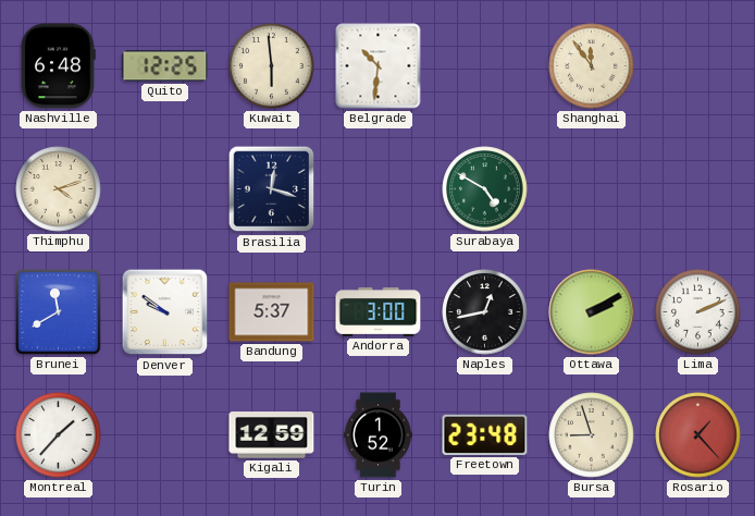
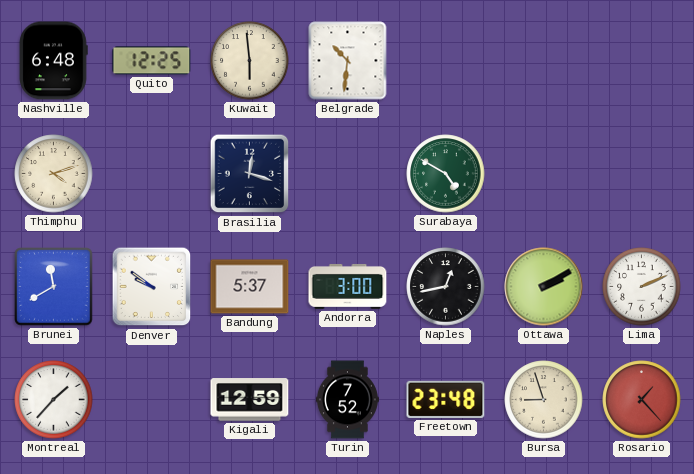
Shanghai: 11:54 -> none (592, 66)
Turin: 1:52 -> 7:52 (347, 400)
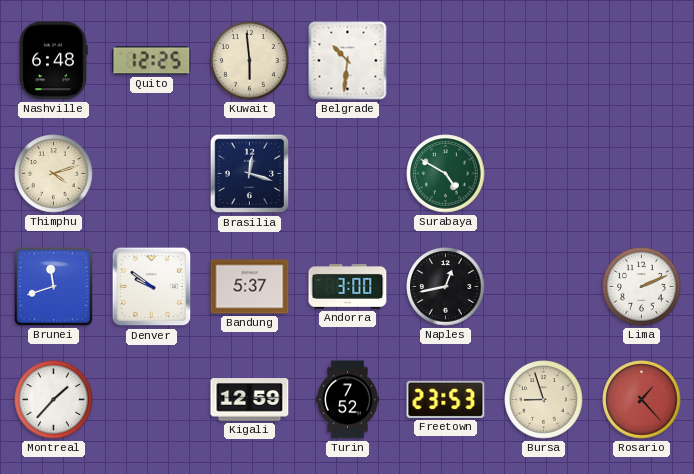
Brunei: 11:40 -> 11:42 (54, 287)
Ottawa: 2:10 -> none (544, 287)
Freetown: 23:48 -> 23:53 (446, 399)
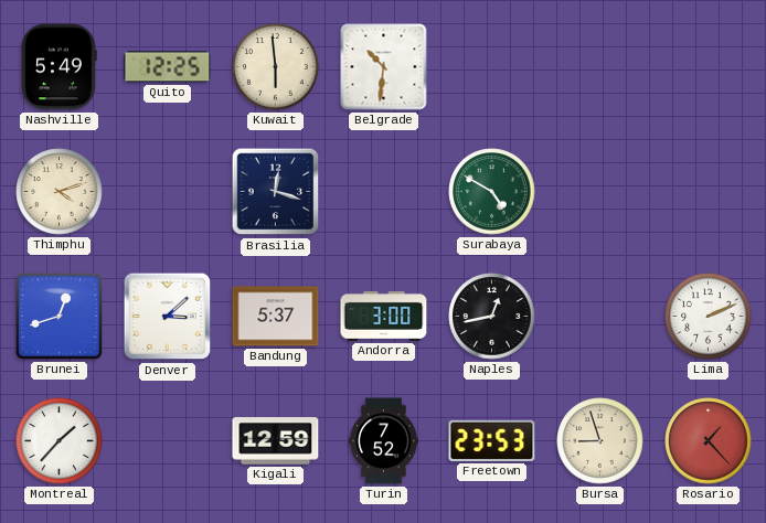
Nashville: 6:48 -> 5:49 (58, 67)
Brunei: 11:42 -> 12:42 (60, 317)
Denver: 9:51 -> 3:08 (168, 317)
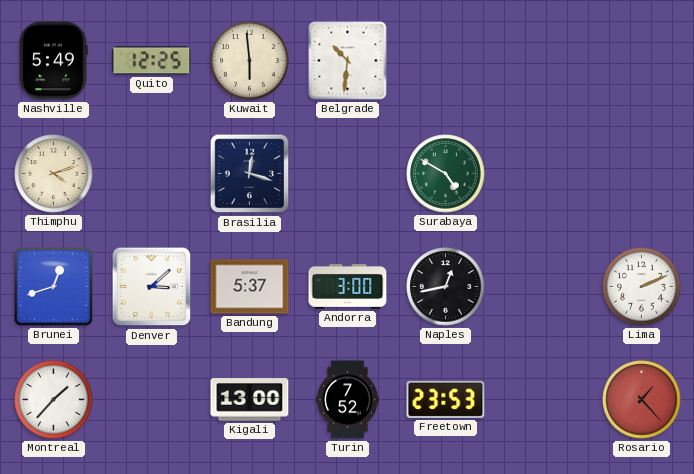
Kigali: 12:59 -> 13:00 (250, 400)
Bursa: 8:57 -> none (600, 441)
